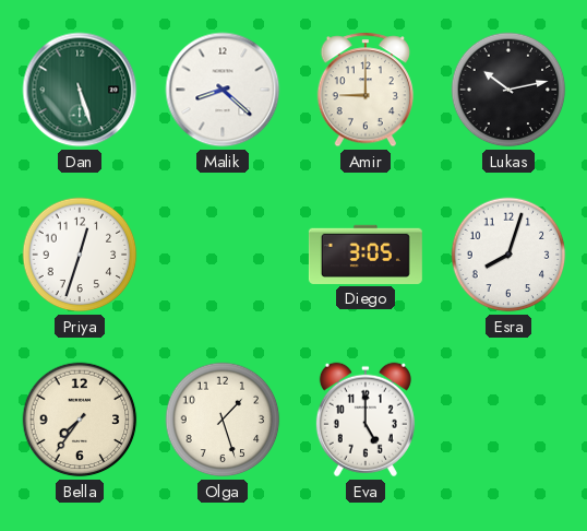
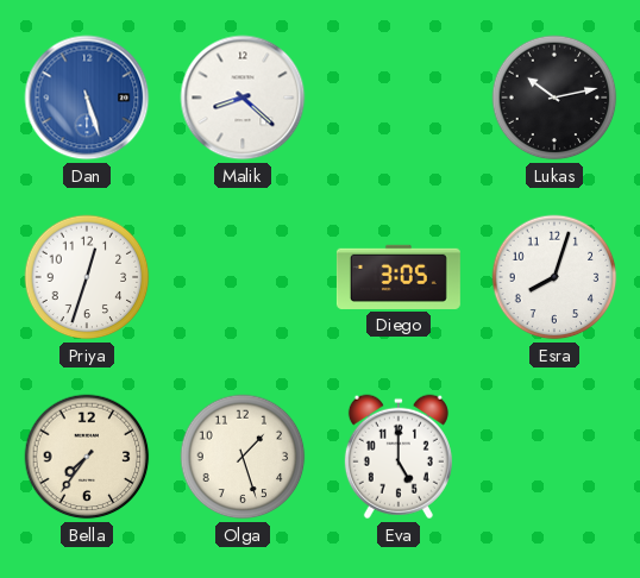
Dan dial: green -> blue (87, 98)
Amir: 9:00 -> none (364, 90)
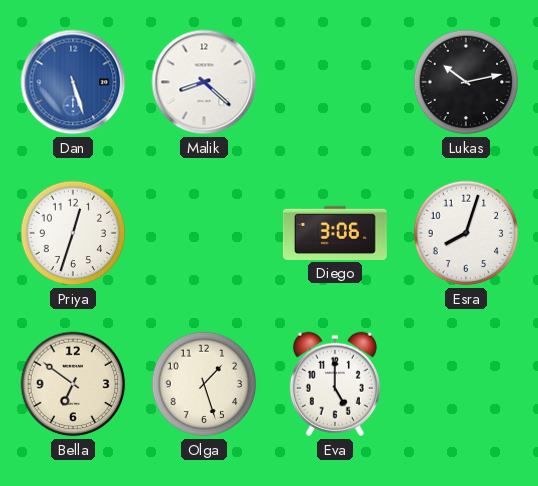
Diego: 3:05 -> 3:06 (335, 233)
Bella: 7:36 -> 6:51 (73, 384)
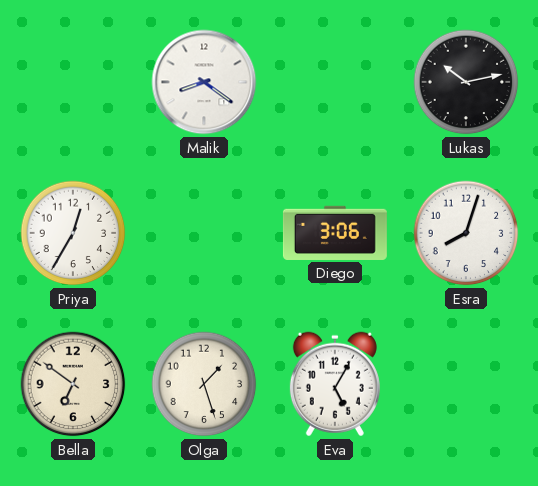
Dan: 5:27 -> none (73, 82)
Malik: 8:22 -> 8:21 (204, 82)
Priya: 12:33 -> 12:35 (73, 233)
Eva: 5:00 -> 5:05 (335, 384)
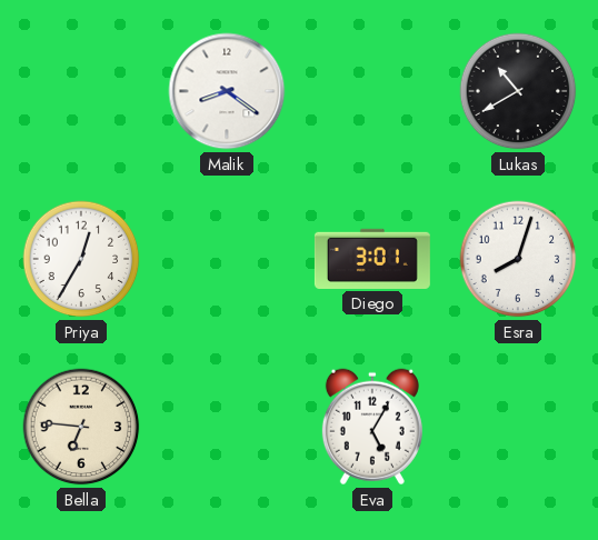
Lukas: 10:13 -> 10:40 (518, 91)
Diego: 3:06 -> 3:01 (372, 259)
Bella: 6:51 -> 6:46 (81, 427)
Olga: 1:27 -> none (204, 384)
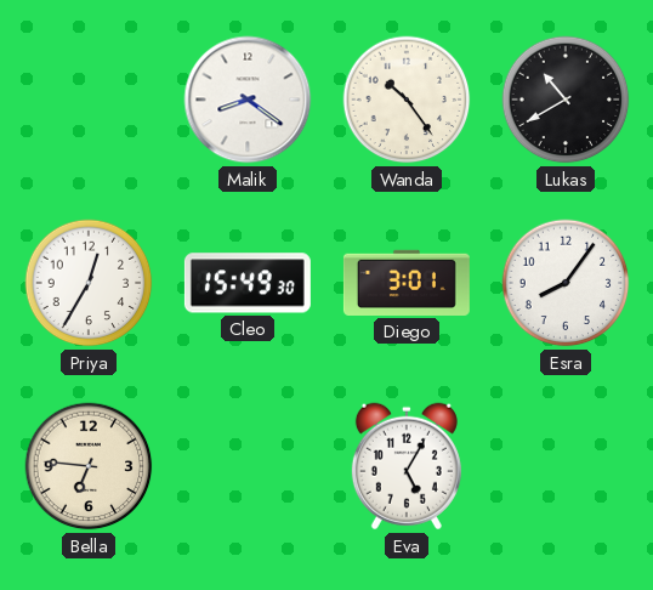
Wanda: none -> 10:24 (407, 100)
Cleo: none -> 15:49 (248, 283)
Esra: 8:03 -> 8:06 (566, 283)
